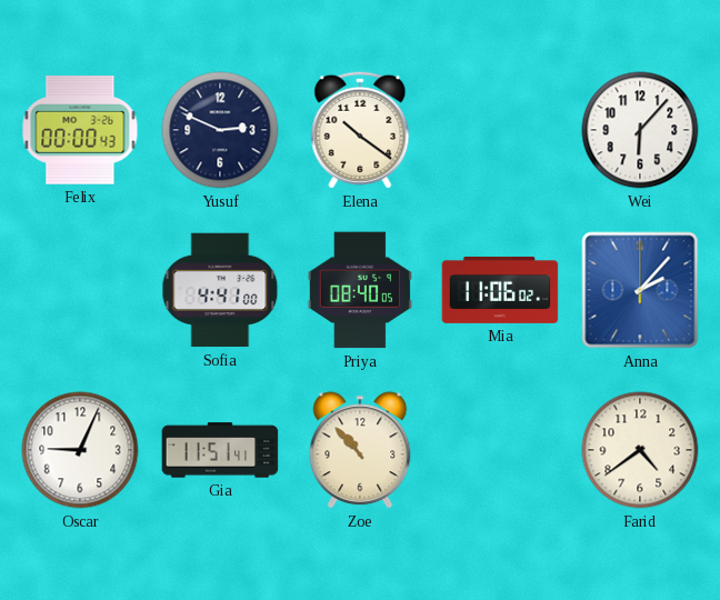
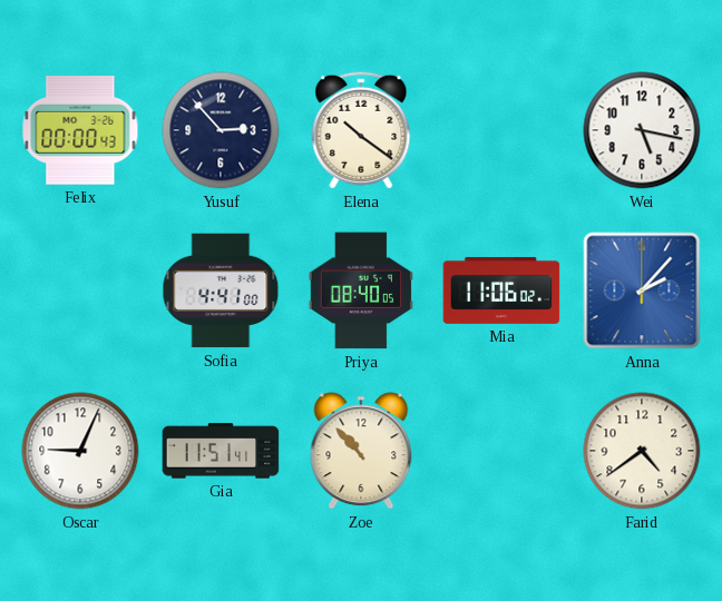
Yusuf: 2:49 -> 2:53 (221, 130)
Wei: 6:07 -> 5:17 (642, 130)
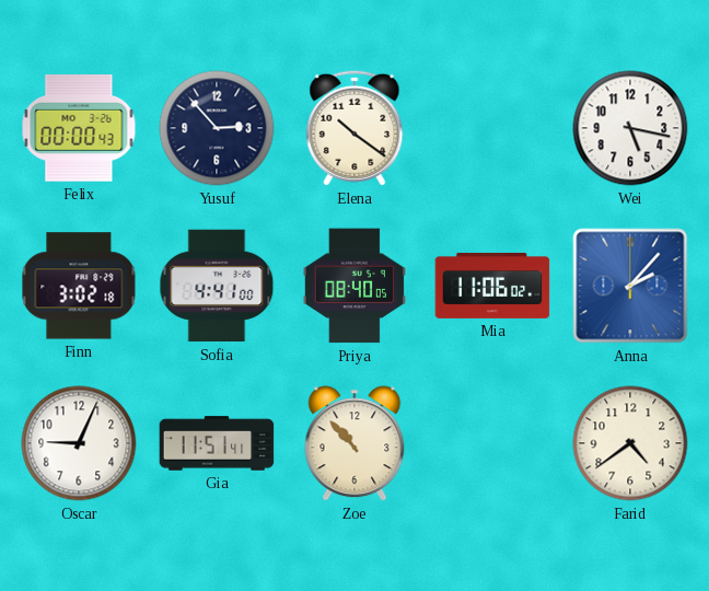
Finn: none -> 3:02 (79, 286)
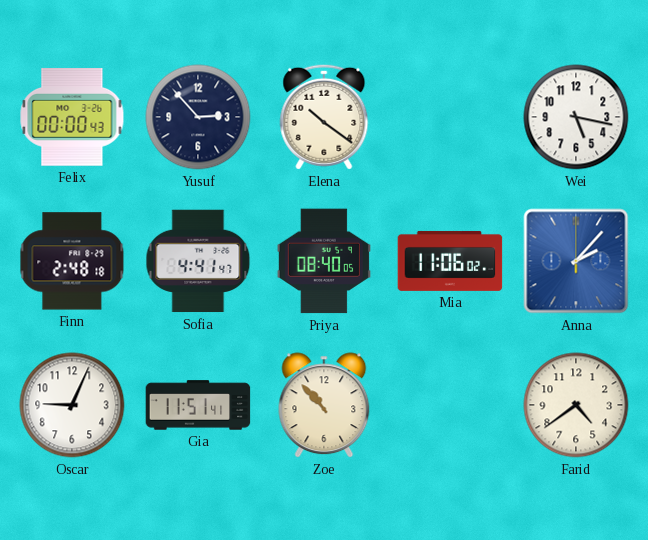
Finn: 3:02 -> 2:48 (72, 261)
Sofia: 4:41:00 -> 4:41:47 (198, 261)
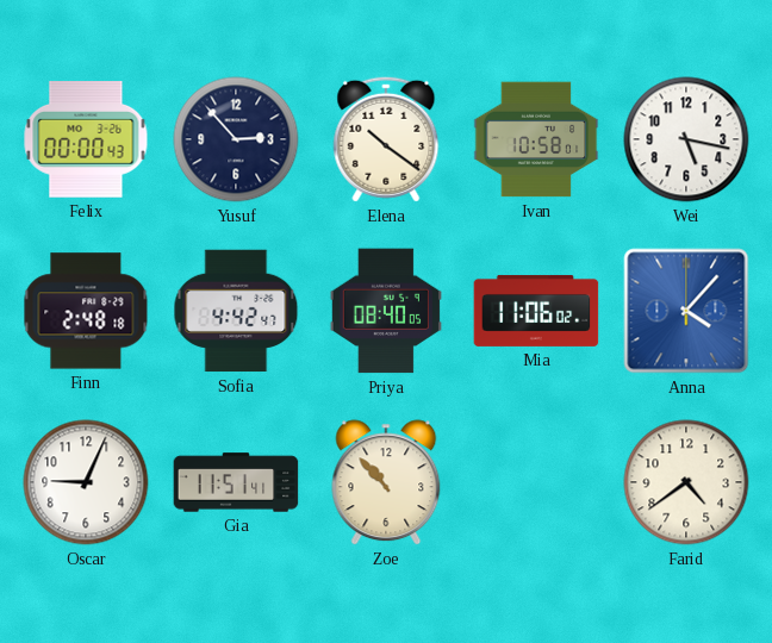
Ivan: none -> 10:58 (536, 139)
Sofia: 4:41 -> 4:42 (236, 311)
Anna: 2:07 -> 4:07 (686, 311)
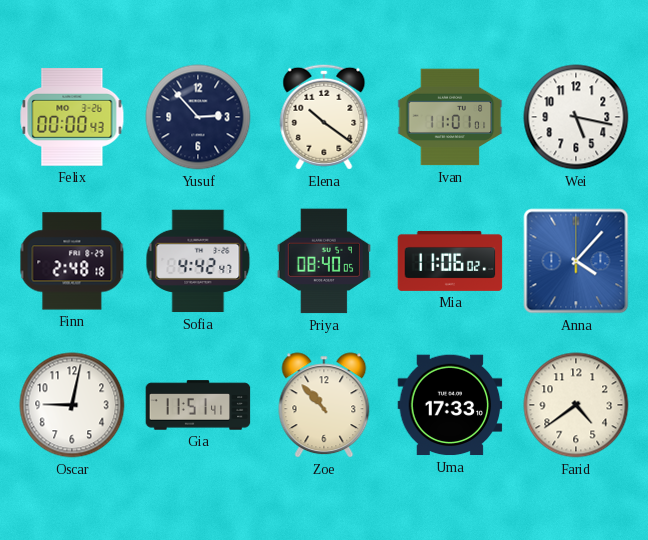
Ivan: 10:58 -> 11:01 (450, 117)
Oscar: 9:04 -> 9:02 (72, 405)
Uma: none -> 17:33 (450, 405)
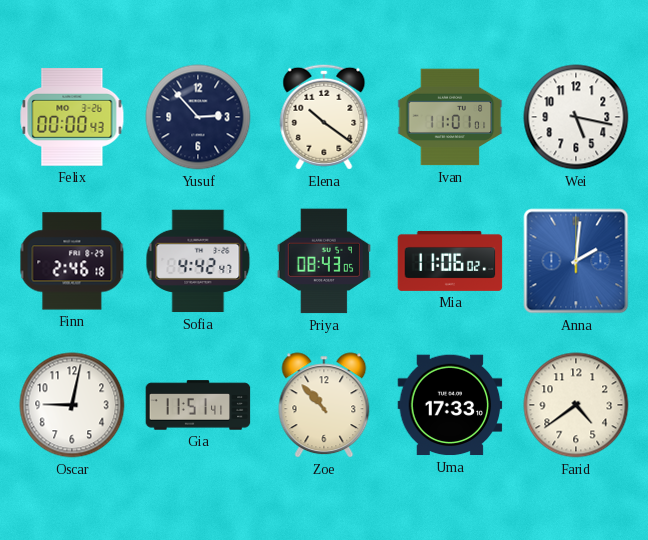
Finn: 2:48 -> 2:46 (72, 261)
Priya: 08:40 -> 08:43 (324, 261)
Anna: 4:07 -> 2:01 (576, 261)
